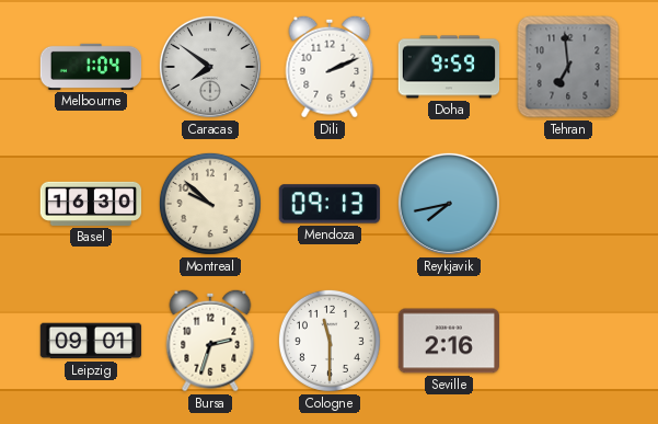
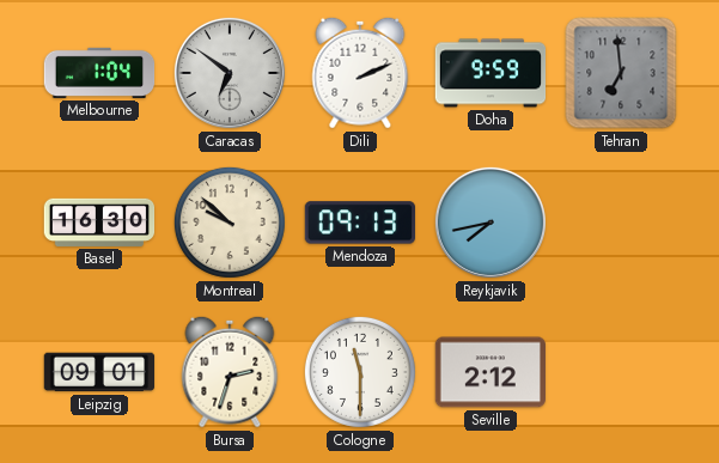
Caracas: 7:51 -> 6:51 (230, 73)
Seville: 2:16 -> 2:12 (490, 372)
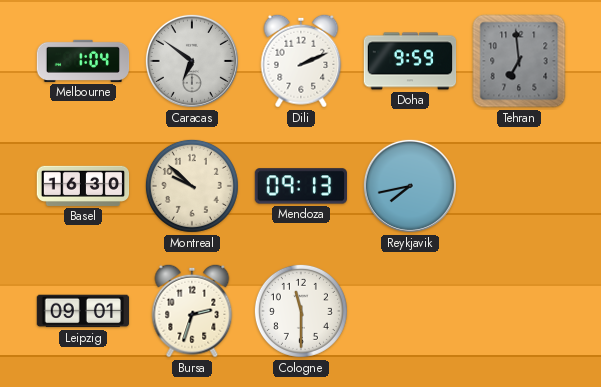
Seville: 2:12 -> none (490, 372)
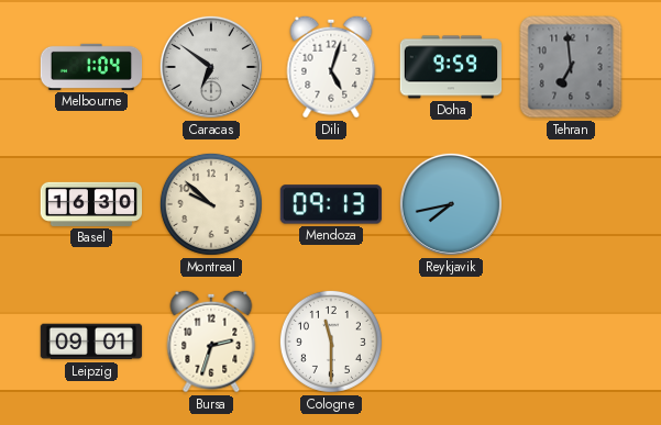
Dili: 2:11 -> 5:03 (331, 67)
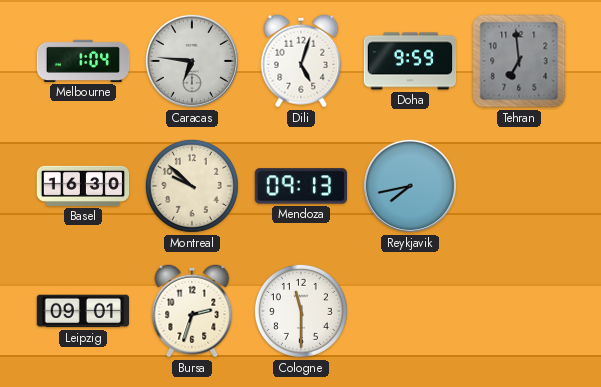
Caracas: 6:51 -> 6:46 (192, 61)
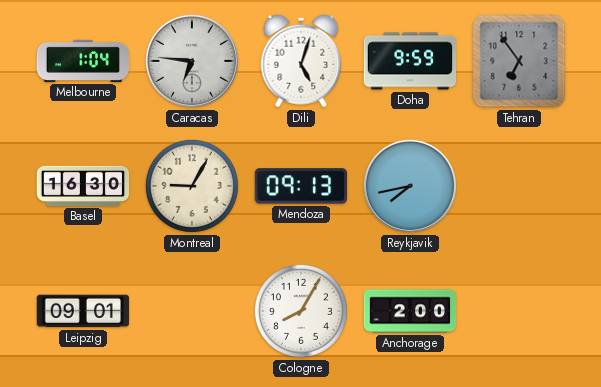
Tehran: 6:59 -> 6:54 (519, 61)
Montreal: 9:52 -> 9:05 (192, 186)
Bursa: 2:33 -> none (192, 311)
Cologne: 11:30 -> 8:05 (301, 311)
Anchorage: none -> 2:00 (410, 311)
